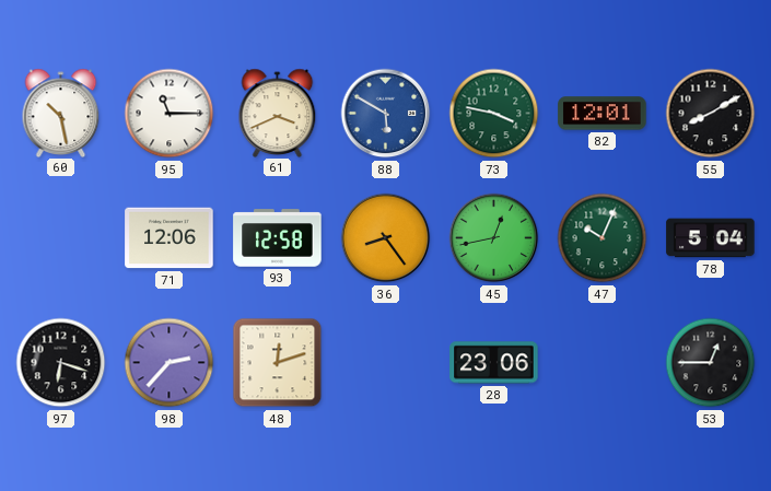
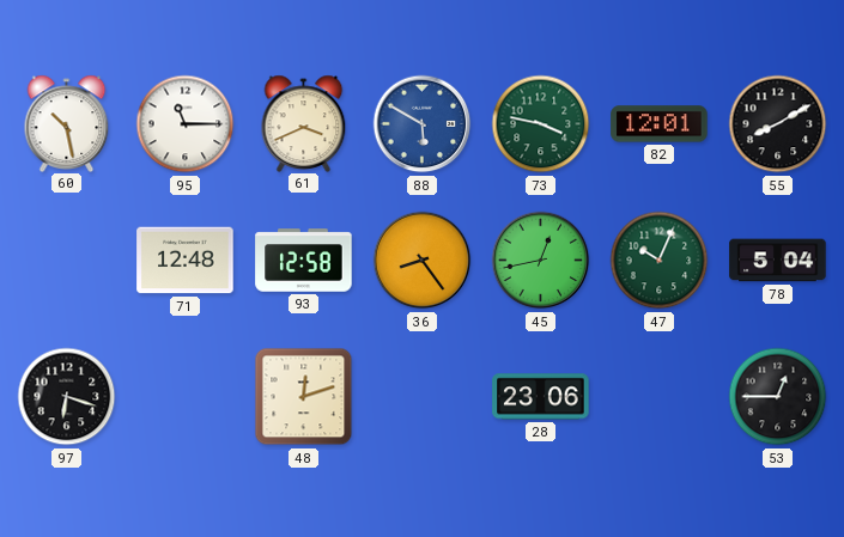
71: 12:06 -> 12:48 (186, 261)
98: 2:37 -> none (170, 363)
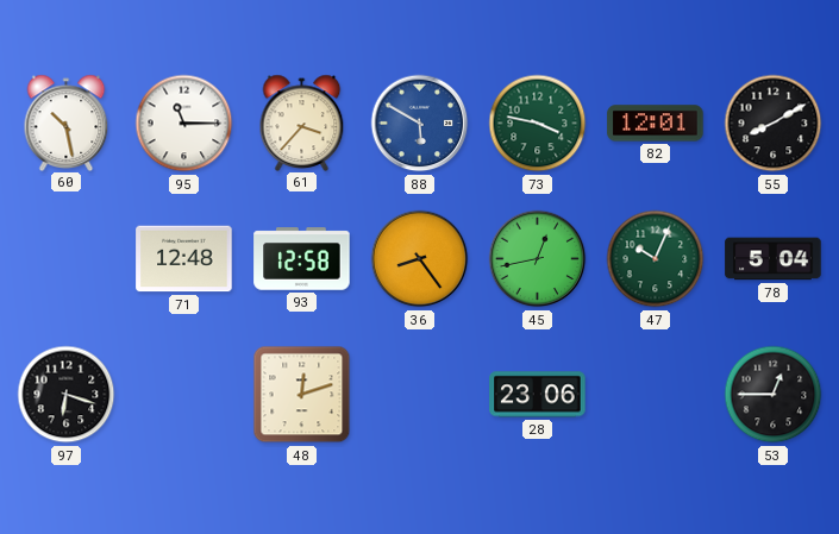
61: 3:41 -> 3:37 (302, 122)
